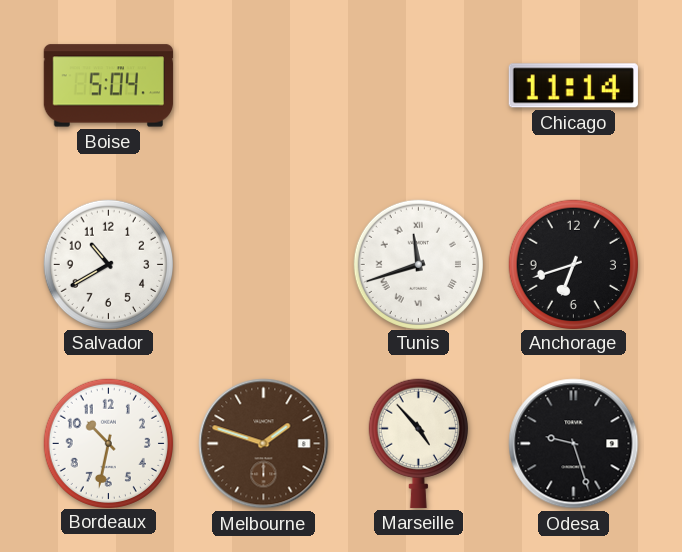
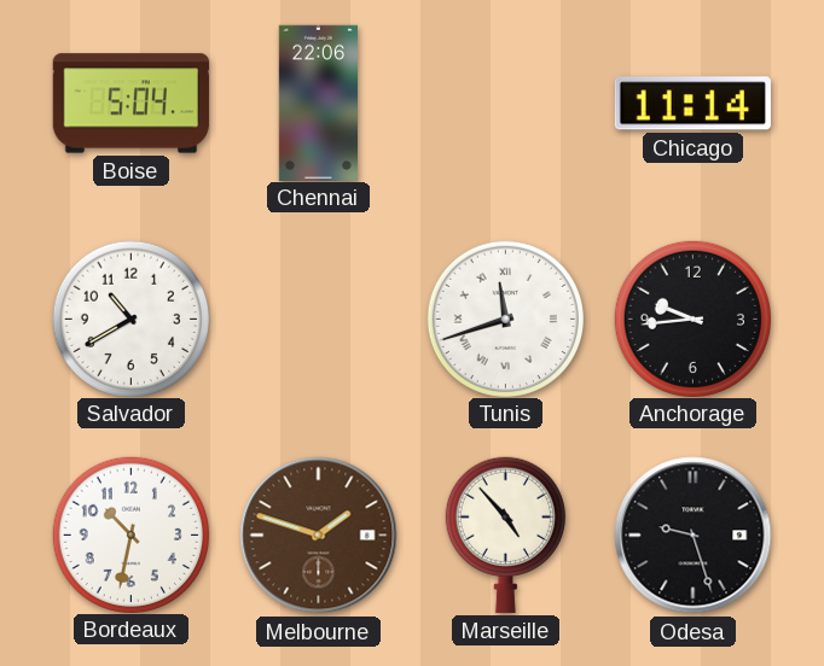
Chennai: none -> 22:06 (318, 103)
Anchorage: 6:42 -> 9:44 (692, 319)
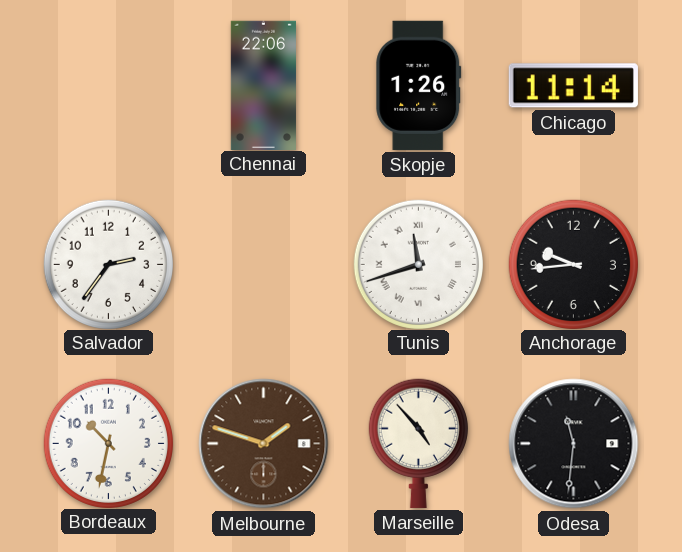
Boise: 5:04 -> none (130, 104)
Skopje: none -> 1:26 (419, 85)
Salvador: 10:40 -> 2:36 (108, 264)
Odesa: 9:27 -> 11:31 (574, 444)
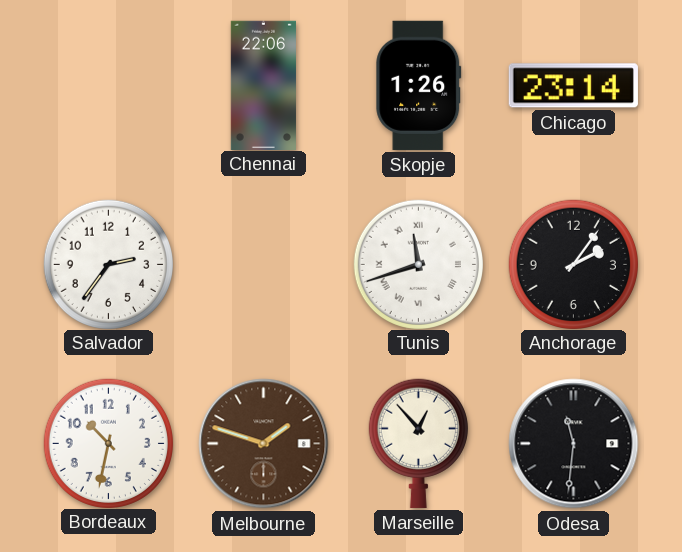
Chicago: 11:14 -> 23:14 (573, 86)
Anchorage: 9:44 -> 2:06 (573, 264)
Marseille: 4:53 -> 12:53 (418, 443)
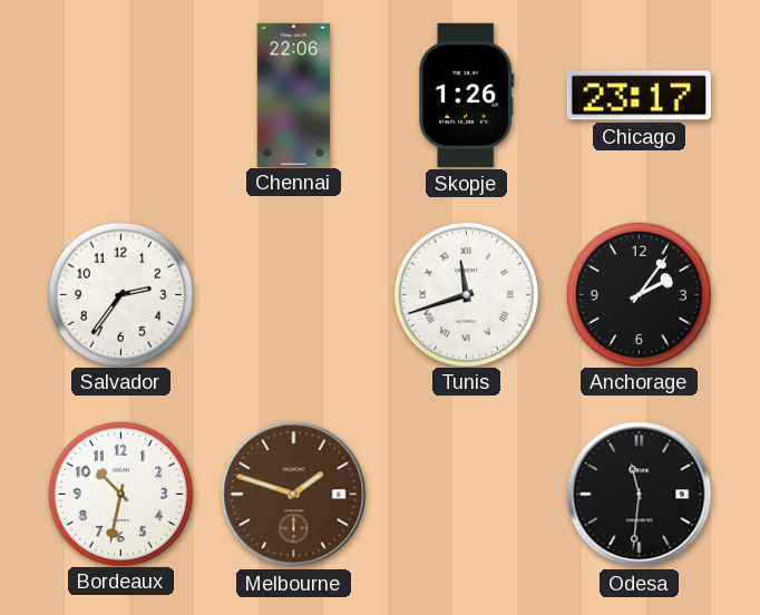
Chicago: 23:14 -> 23:17 (639, 96)
Marseille: 12:53 -> none (418, 443)
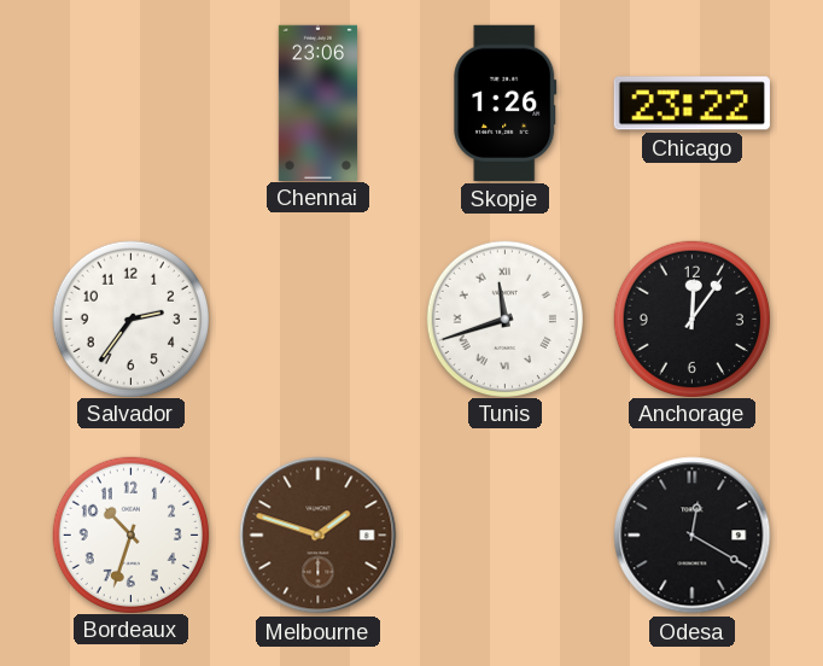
Chennai: 22:06 -> 23:06 (317, 103)
Chicago: 23:17 -> 23:22 (691, 104)
Anchorage: 2:06 -> 12:06 (691, 319)
Bordeaux: 10:32 -> 10:33 (130, 534)
Odesa: 11:31 -> 12:20 (693, 536)
